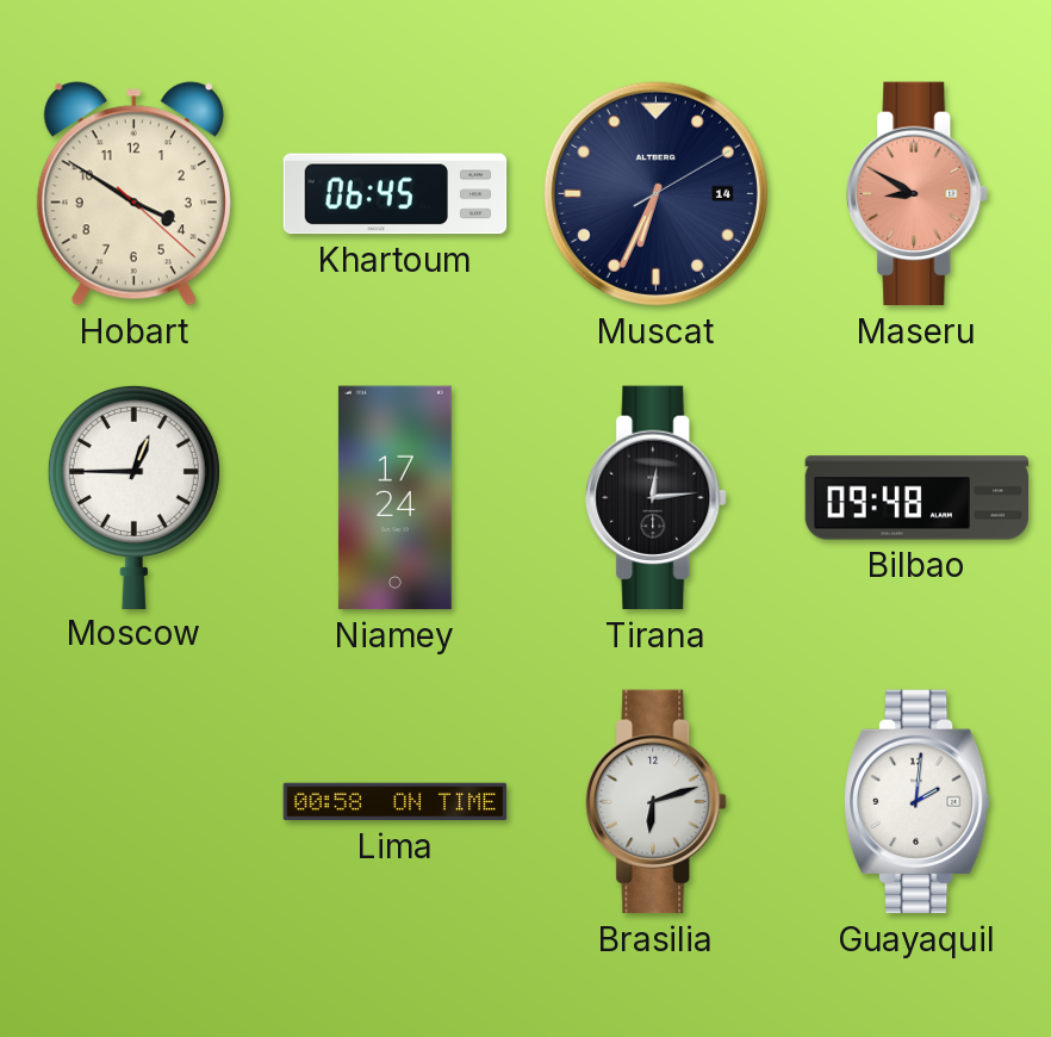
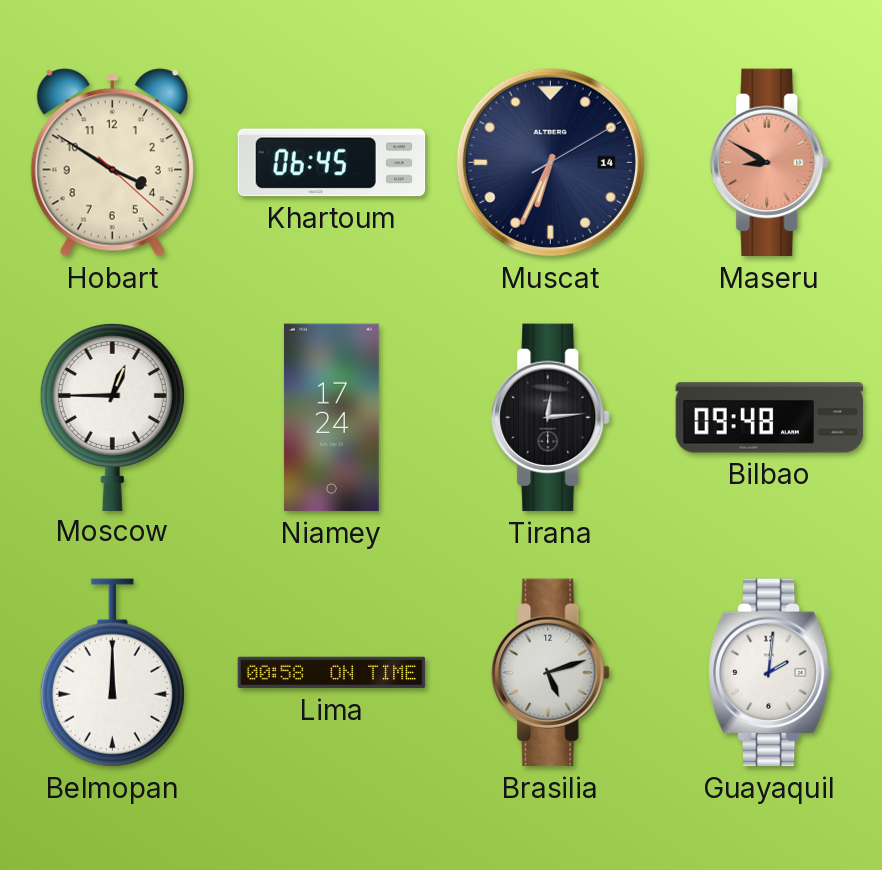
Belmopan: none -> 12:00 (112, 673)
Brasilia: 6:12 -> 5:12 (551, 673)
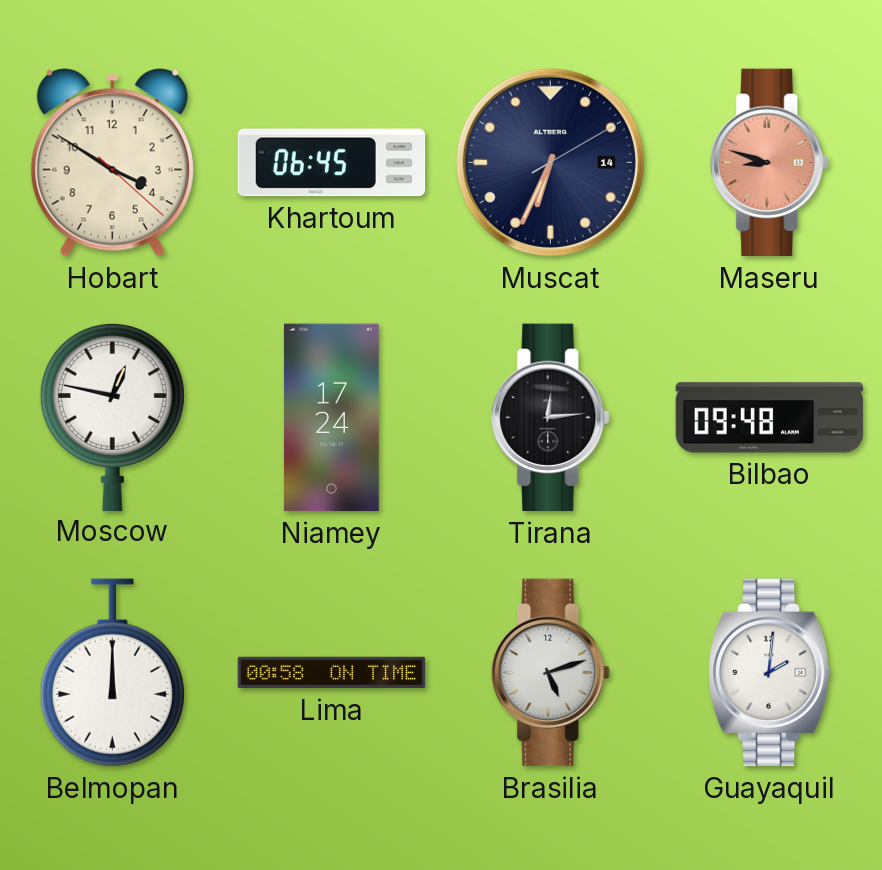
Maseru: 8:50 -> 8:48 (770, 163)
Moscow: 12:45 -> 12:47 (112, 416)
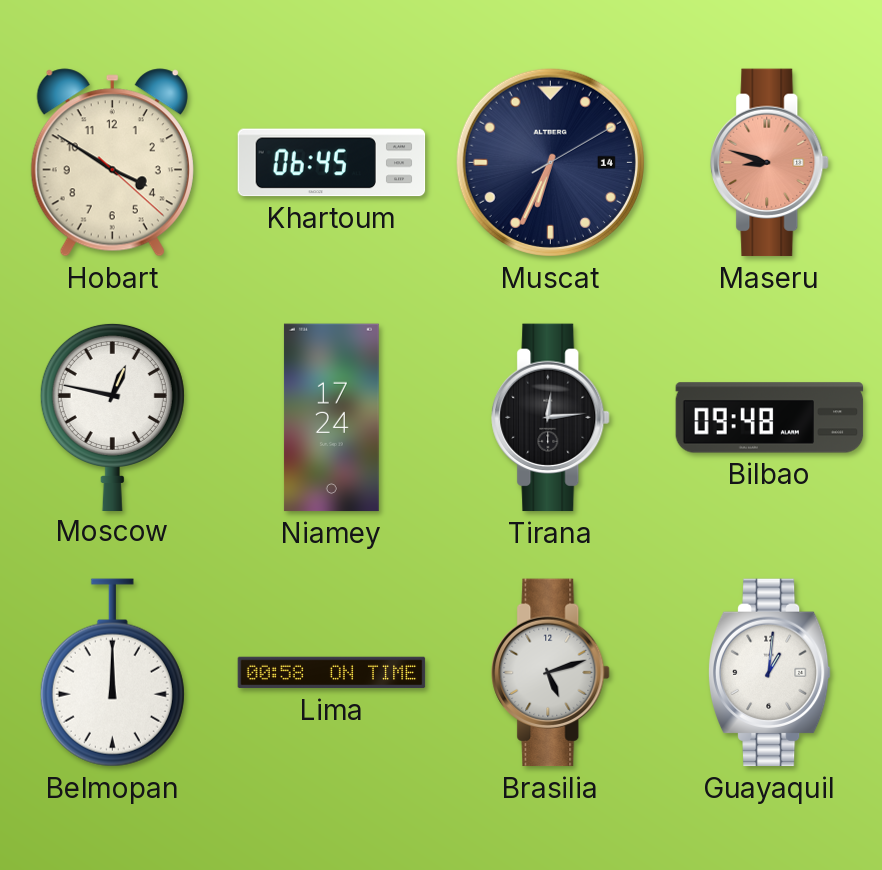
Guayaquil: 2:01 -> 1:01 (769, 673)
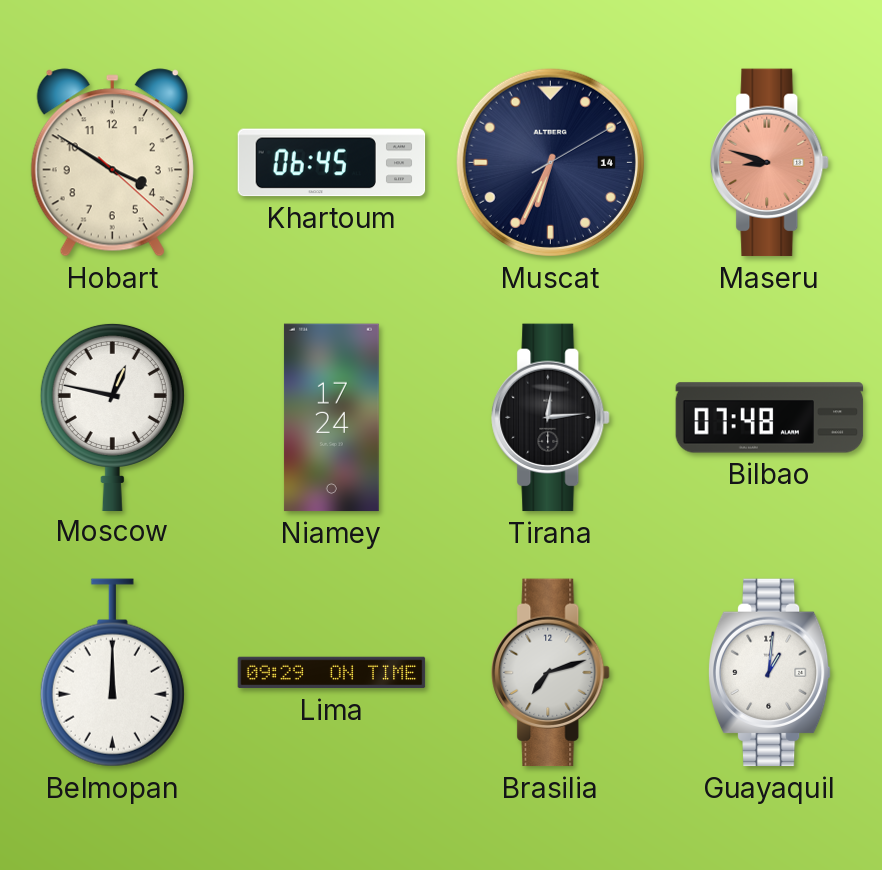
Bilbao: 09:48 -> 07:48 (770, 418)
Lima: 00:58 -> 09:29 (332, 673)
Brasilia: 5:12 -> 7:12 (551, 673)
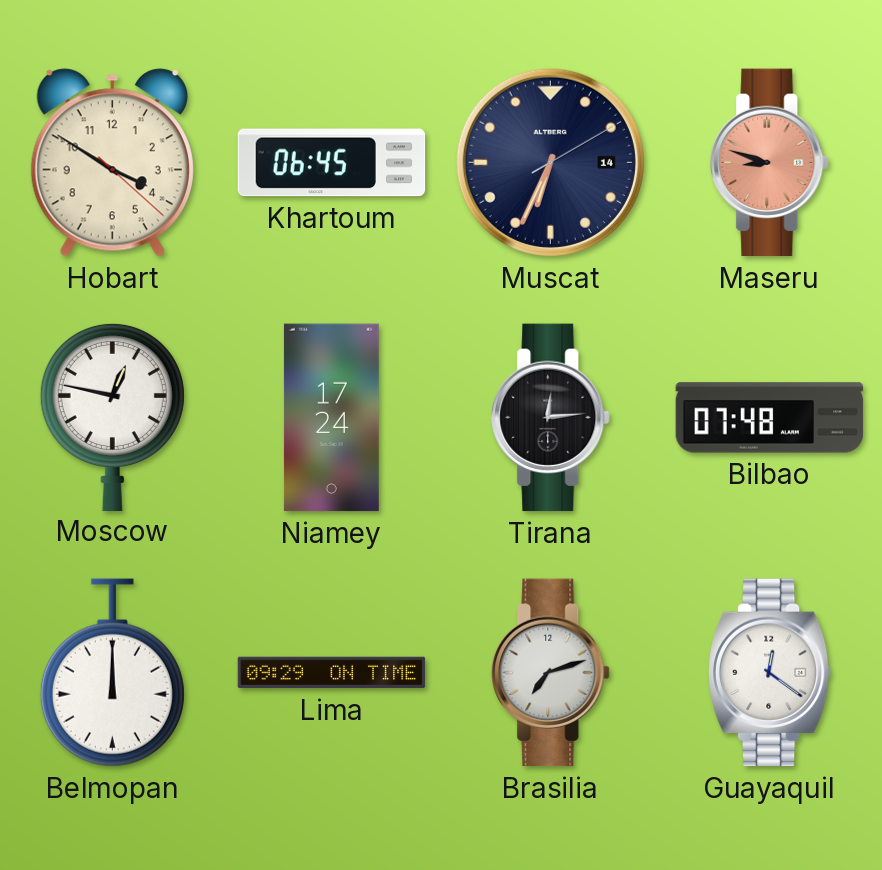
Guayaquil: 1:01 -> 12:21 (769, 673)
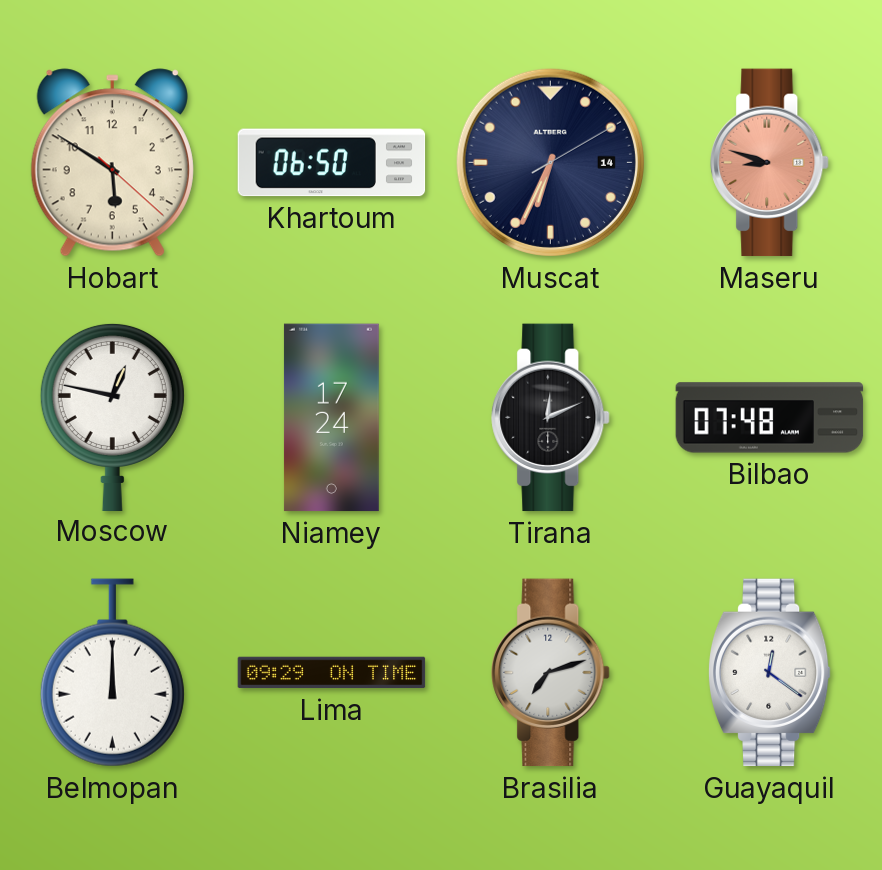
Hobart: 3:50 -> 5:50 (112, 163)
Khartoum: 06:45 -> 06:50 (332, 163)
Tirana: 12:14 -> 12:11 (551, 418)
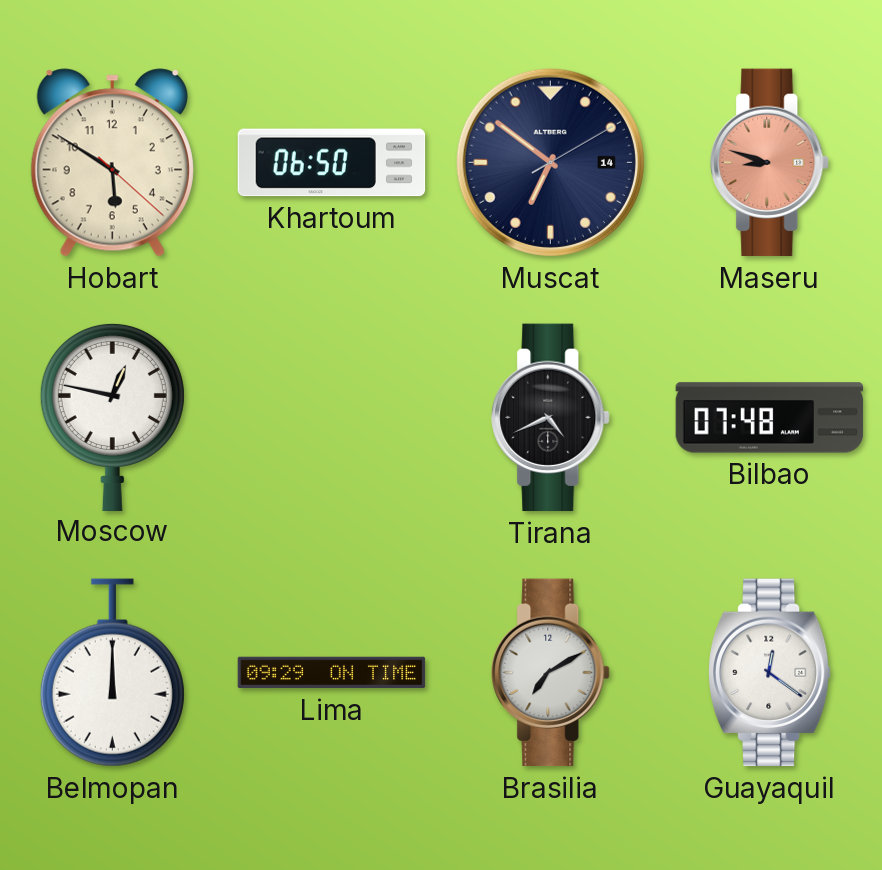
Muscat: 6:34 -> 6:51 (550, 162)
Niamey: 17:24 -> none (331, 418)
Tirana: 12:11 -> 4:41 (551, 418)
Brasilia: 7:12 -> 7:10 (551, 673)
